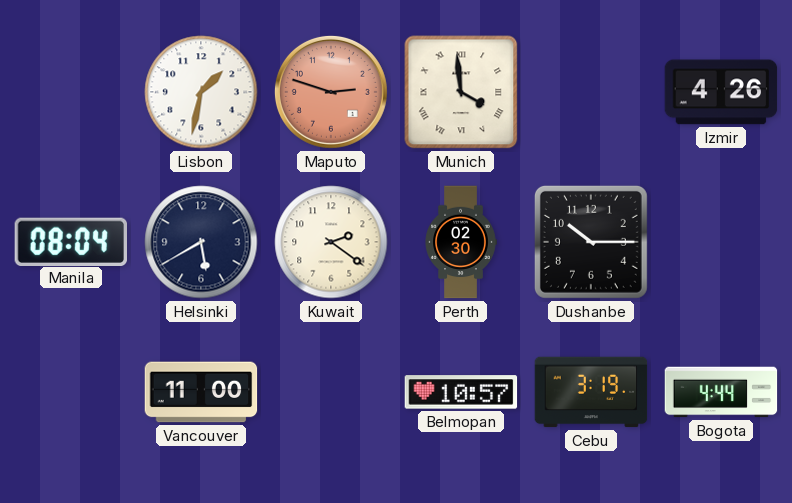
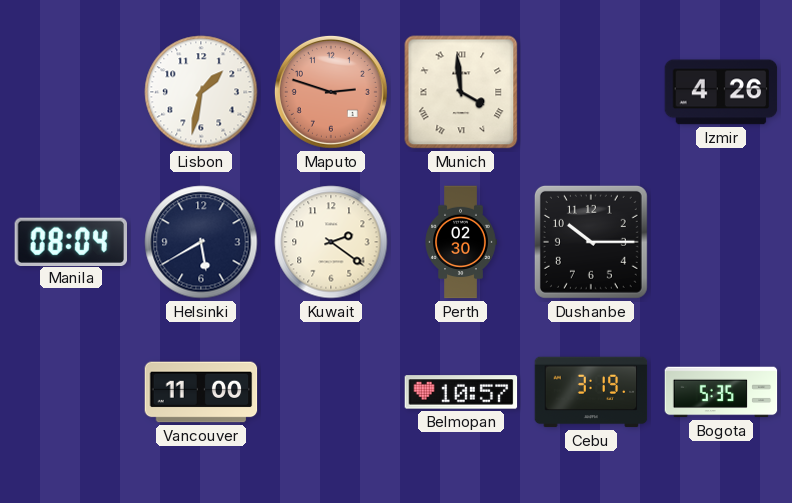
Bogota: 4:44 -> 5:35 (721, 392)
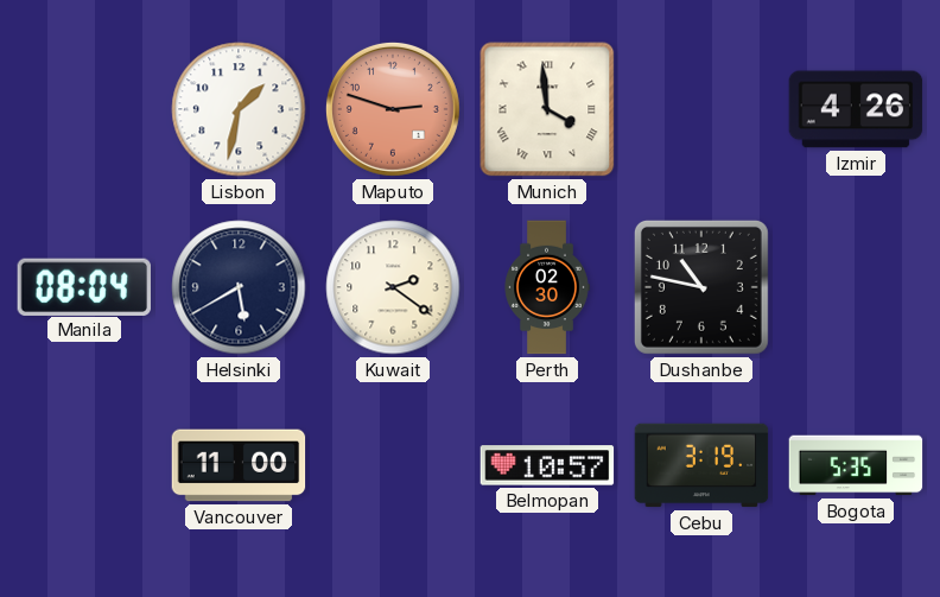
Dushanbe: 10:15 -> 10:47 (701, 287)
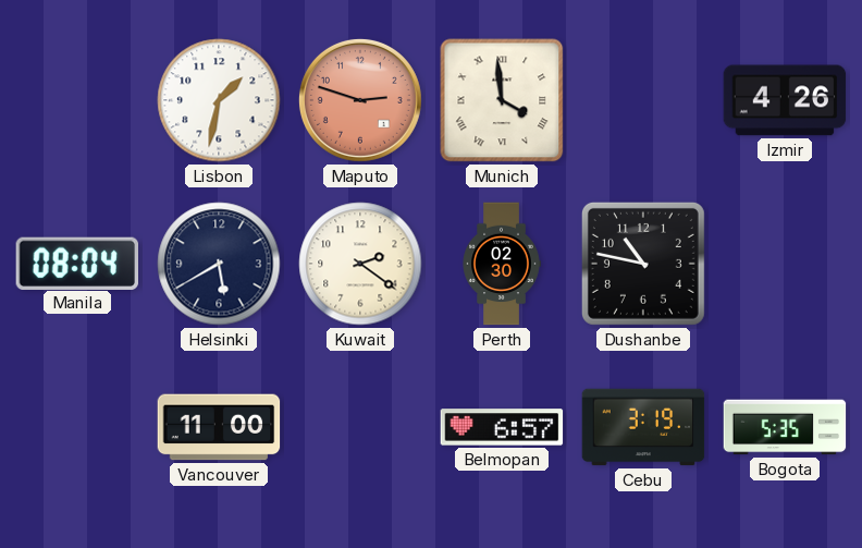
Belmopan: 10:57 -> 6:57 (502, 427)
